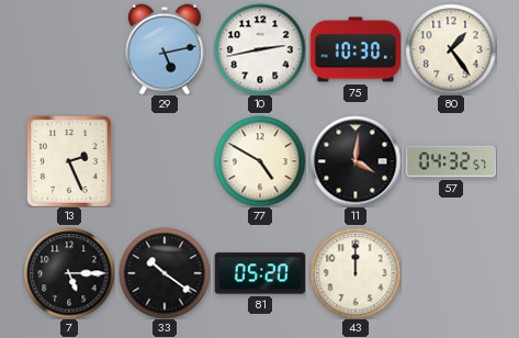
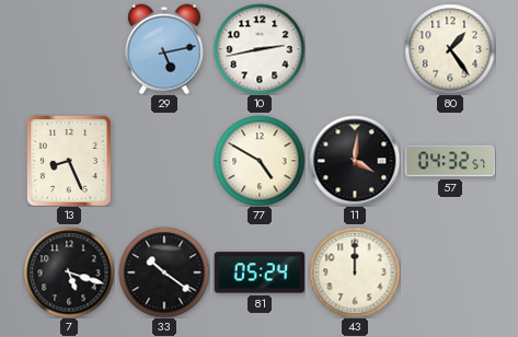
75: 10:30 -> none (356, 49)
13: 2:26 -> 8:26 (70, 161)
7: 5:15 -> 5:18 (69, 272)
81: 05:20 -> 05:24 (258, 272)
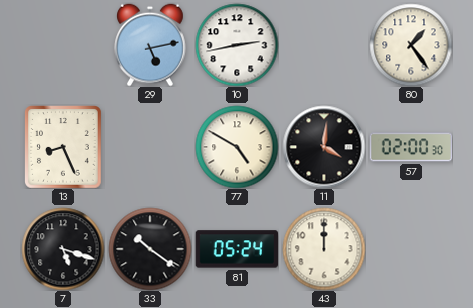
57: 04:32 -> 02:00 (411, 147)
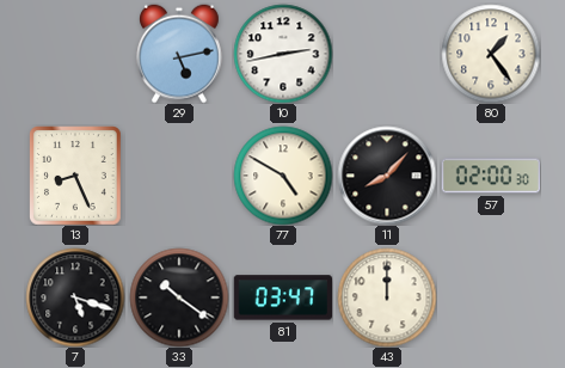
11: 4:01 -> 8:07 (387, 176)
81: 05:24 -> 03:47 (282, 298)
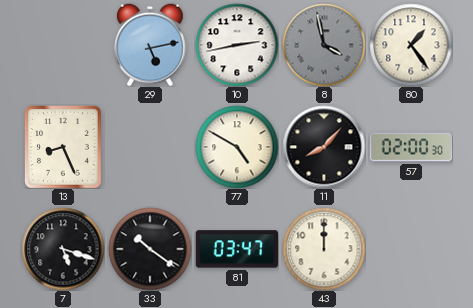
8: none -> 3:58 (324, 45)
